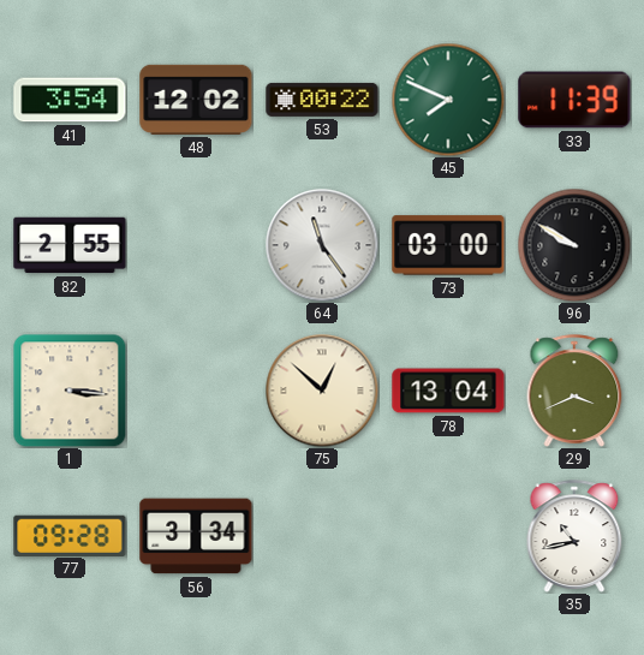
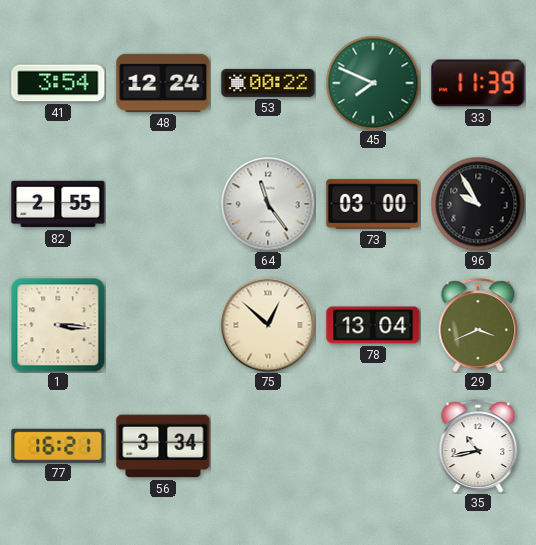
48: 12:02 -> 12:24 (163, 83)
96: 9:50 -> 9:55 (478, 204)
77: 09:28 -> 16:21 (58, 445)
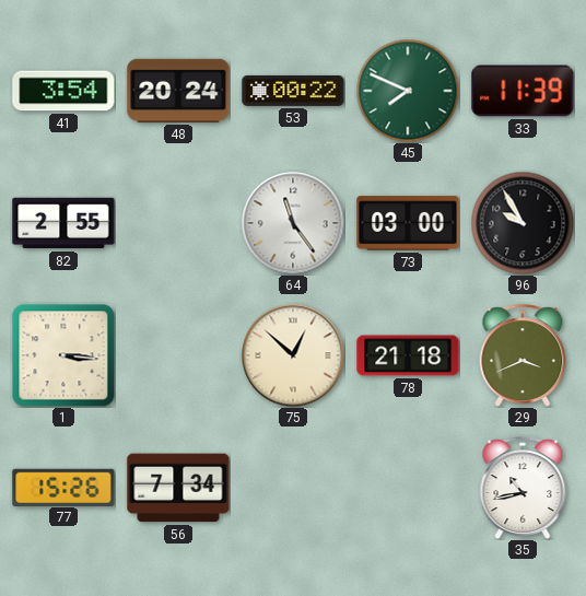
48: 12:24 -> 20:24 (178, 91)
78: 13:04 -> 21:18 (408, 355)
77: 16:21 -> 15:26 (63, 487)
56: 3:34 -> 7:34 (178, 488)
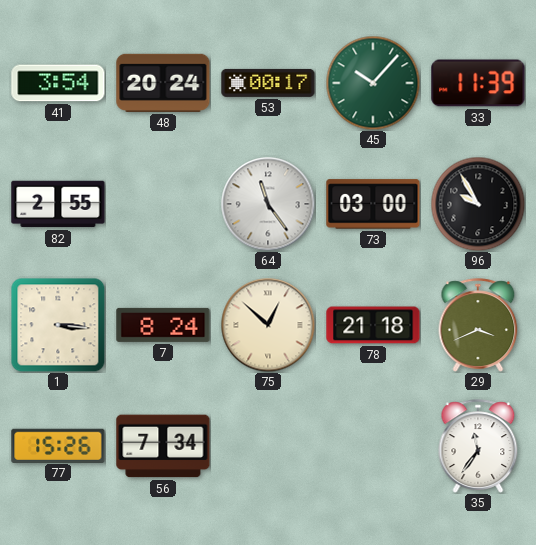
53: 00:22 -> 00:17 (268, 83)
45: 7:49 -> 10:07 (373, 83)
7: none -> 8:24 (163, 325)
35: 10:43 -> 11:36 (478, 446)
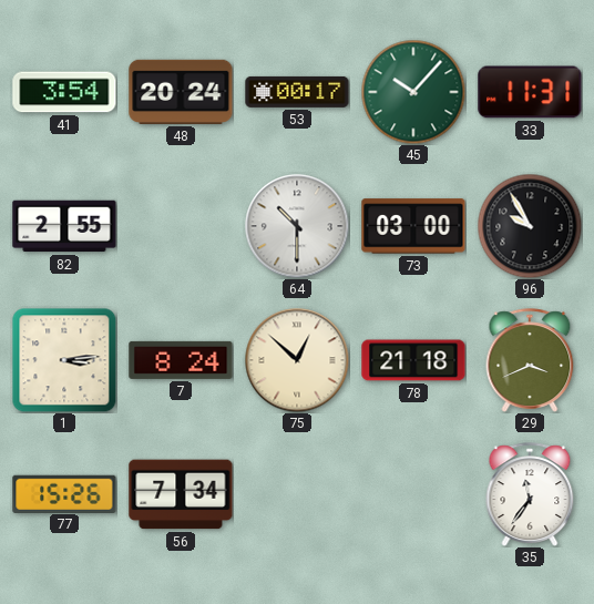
33: 11:39 -> 11:31 (530, 92)
64: 11:24 -> 10:30 (297, 226)
1: 3:16 -> 3:14 (64, 360)
